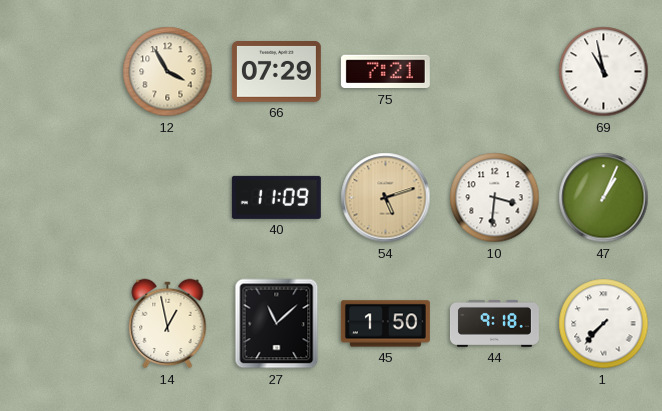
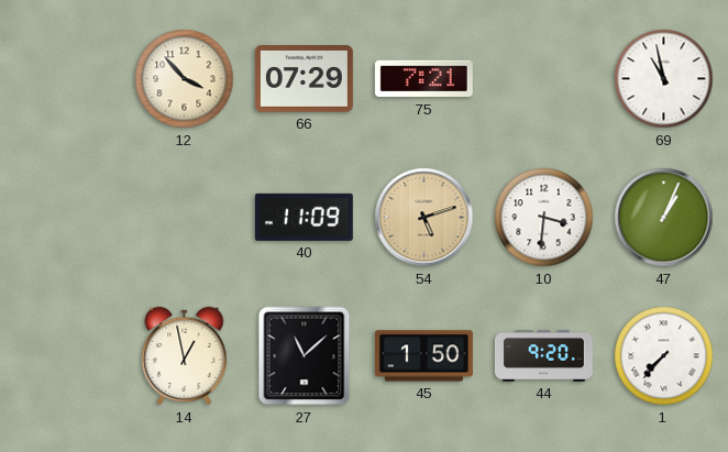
12: 3:55 -> 3:53 (185, 79)
44: 9:18 -> 9:20 (543, 355)
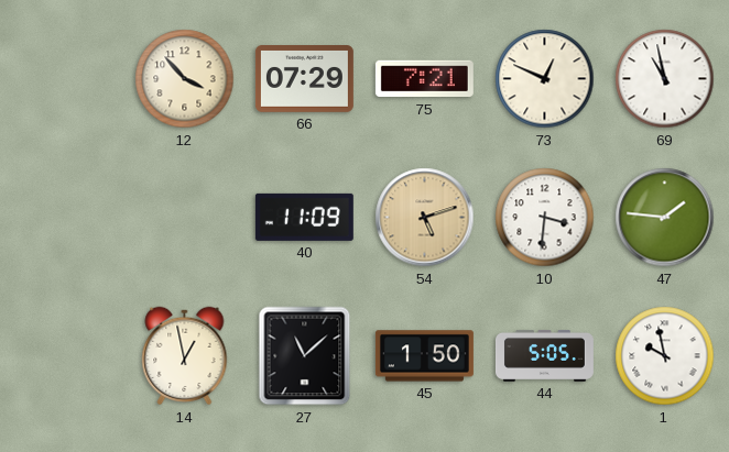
73: none -> 12:49 (545, 79)
47: 1:04 -> 1:46 (665, 218)
44: 9:20 -> 5:05 (544, 355)
1: 7:37 -> 9:58 (665, 356)
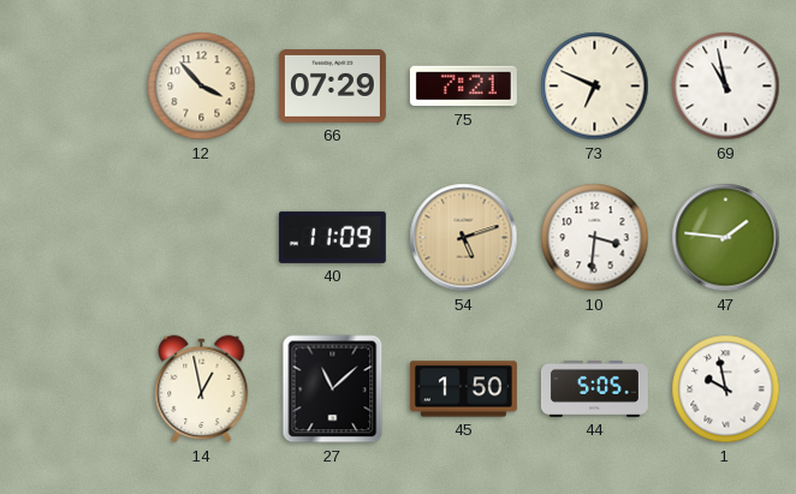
73: 12:49 -> 6:49 (595, 87)
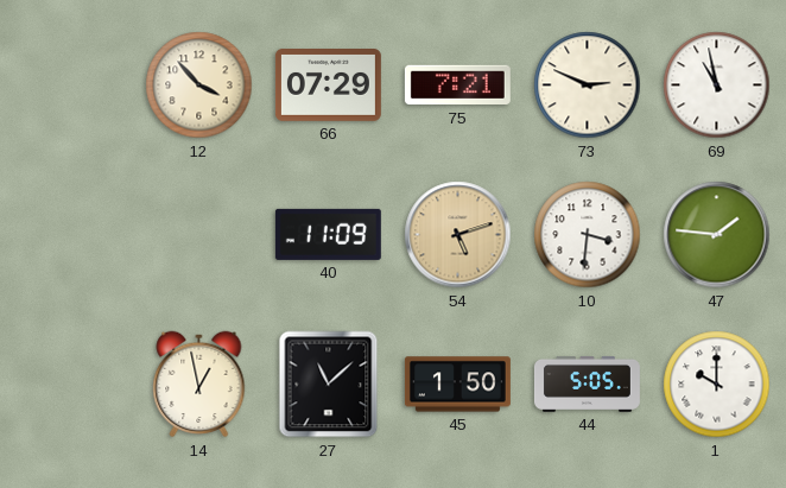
73: 6:49 -> 2:49 (588, 85)
1: 9:58 -> 10:00 (717, 385)
